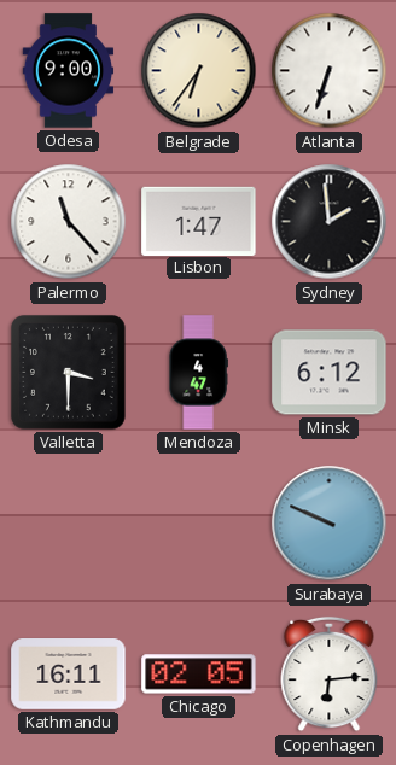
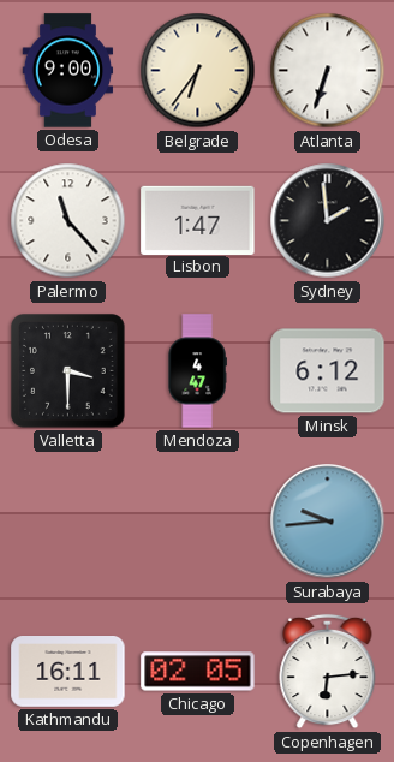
Surabaya: 9:49 -> 9:44 (328, 522)
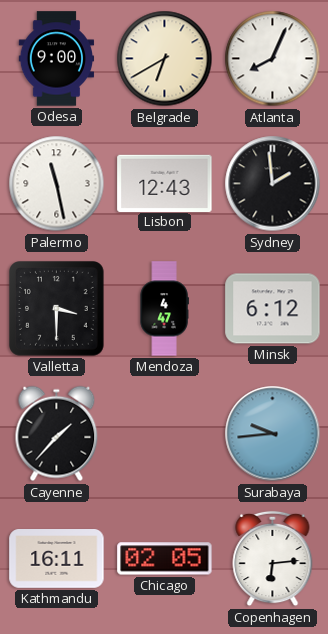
Belgrade: 6:36 -> 6:40 (165, 59)
Atlanta: 6:33 -> 8:04 (273, 59)
Palermo: 11:23 -> 11:28 (57, 184)
Lisbon: 1:47 -> 12:43 (165, 183)
Cayenne: none -> 1:37 (57, 434)
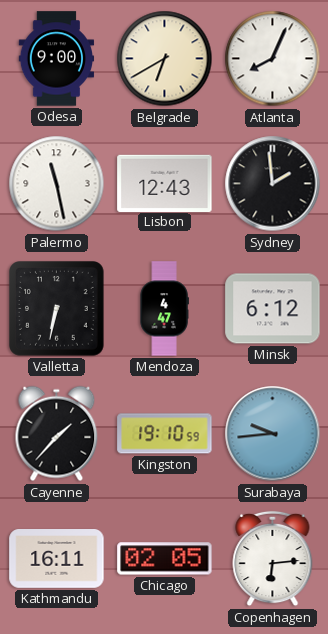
Valletta: 3:30 -> 6:32 (57, 309)
Kingston: none -> 19:10 (165, 434)
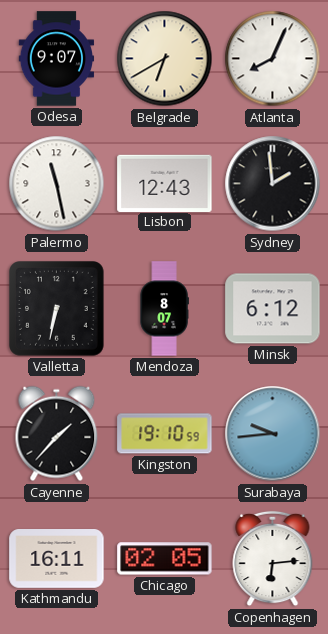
Odesa: 9:00 -> 9:07 (57, 59)
Mendoza: 4:47 -> 8:07 (164, 309)
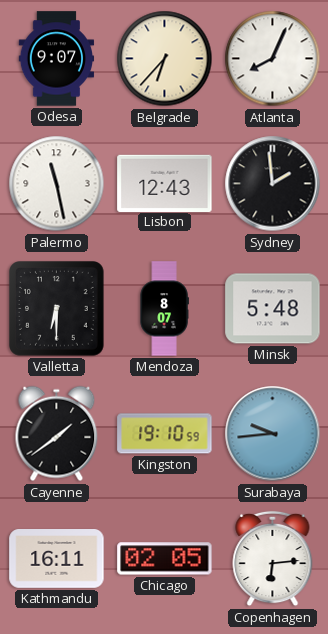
Belgrade: 6:40 -> 6:37 (165, 59)
Valletta: 6:32 -> 6:30 (57, 309)
Minsk: 6:12 -> 5:48 (273, 309)
Cayenne: 1:37 -> 1:39 (57, 434)
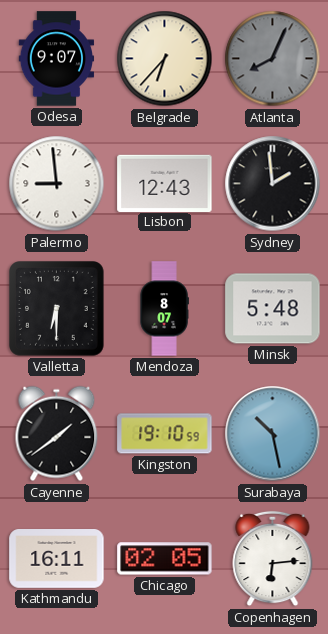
Atlanta dial: white -> grey (273, 59)
Palermo: 11:28 -> 8:59 (57, 184)
Surabaya: 9:44 -> 10:28 (273, 434)
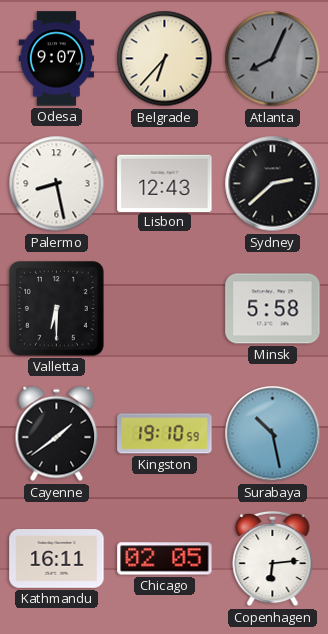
Palermo: 8:59 -> 8:28 (57, 184)
Sydney: 1:59 -> 2:38 (273, 184)
Mendoza: 8:07 -> none (164, 309)
Minsk: 5:48 -> 5:58 (273, 309)
